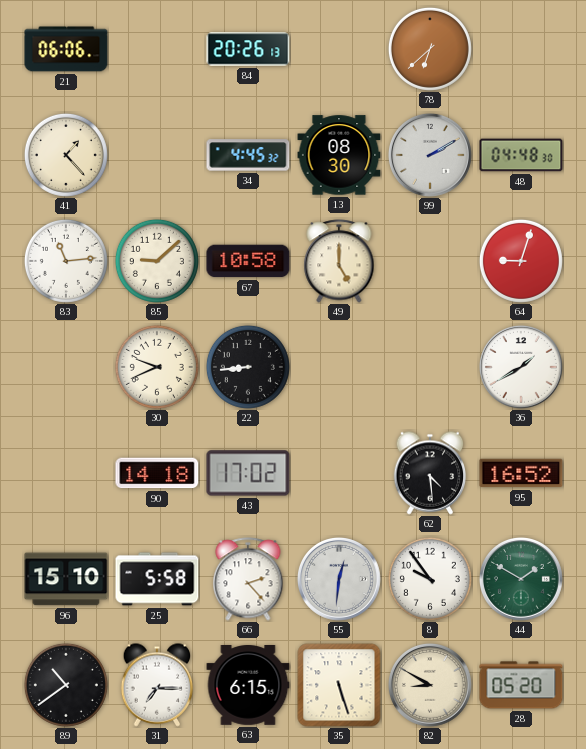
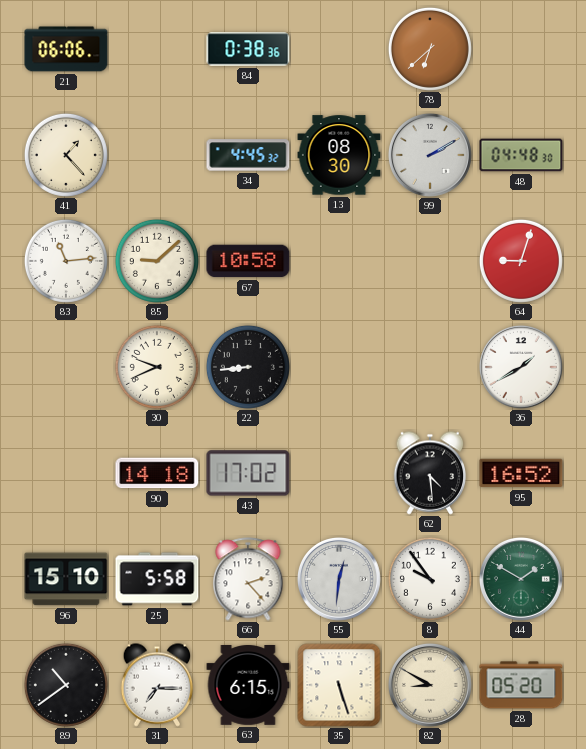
84: 20:26 -> 0:38 (248, 49)
49: 5:00 -> none (339, 261)
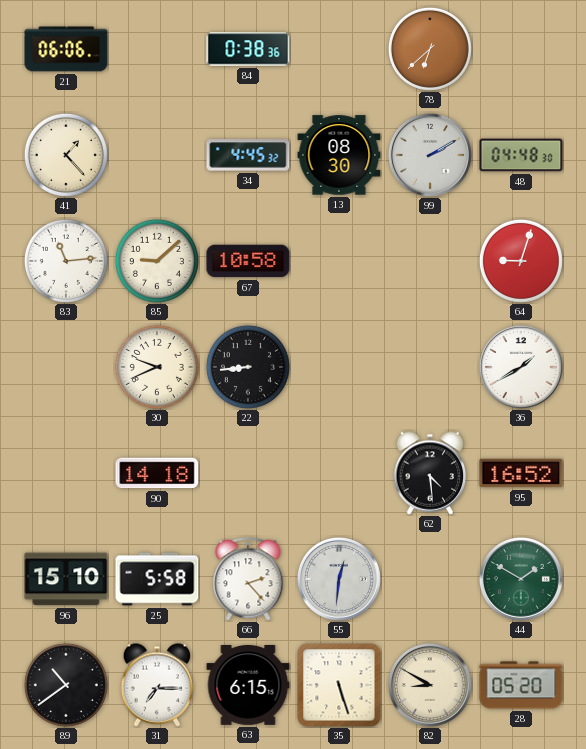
43: 17:02 -> none (248, 473)
8: 9:54 -> none (430, 579)
